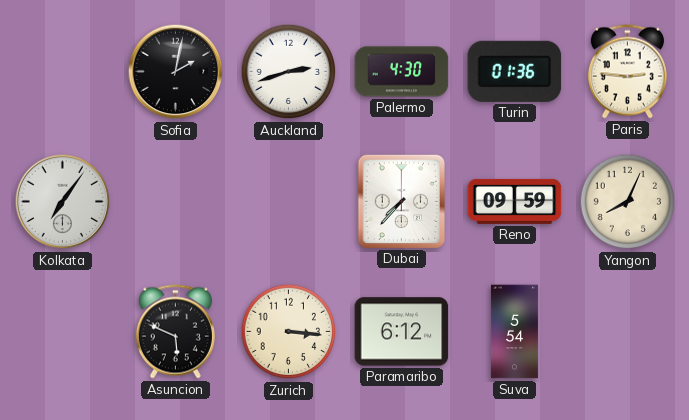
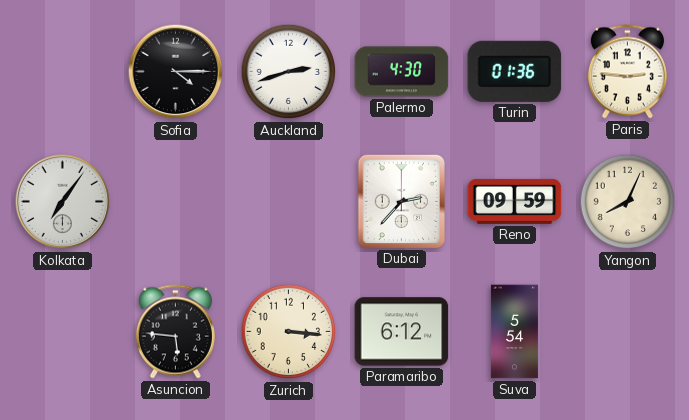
Sofia: 2:02 -> 4:15 (176, 72)
Dubai: 7:37 -> 2:37 (401, 201)
Asuncion: 5:49 -> 5:46 (175, 332)
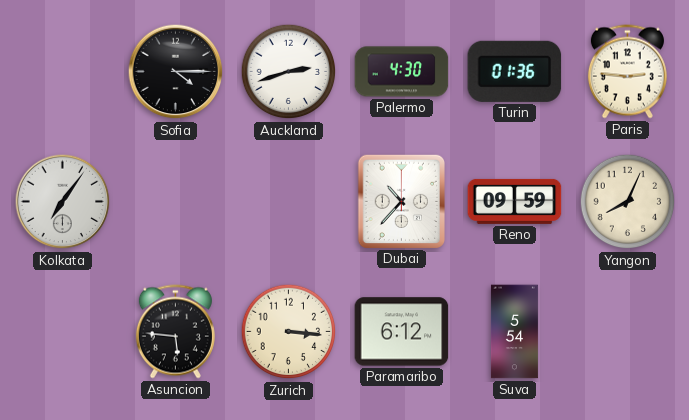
Dubai: 2:37 -> 10:37 (401, 201)
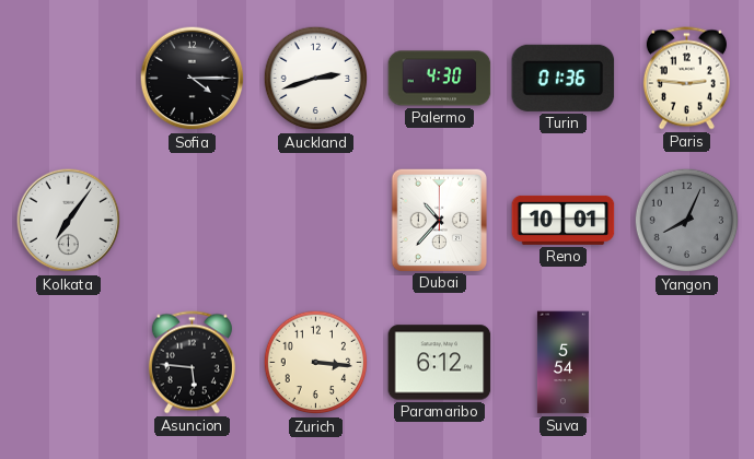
Reno: 09:59 -> 10:01 (564, 220)
Yangon dial: cream -> grey (687, 221)
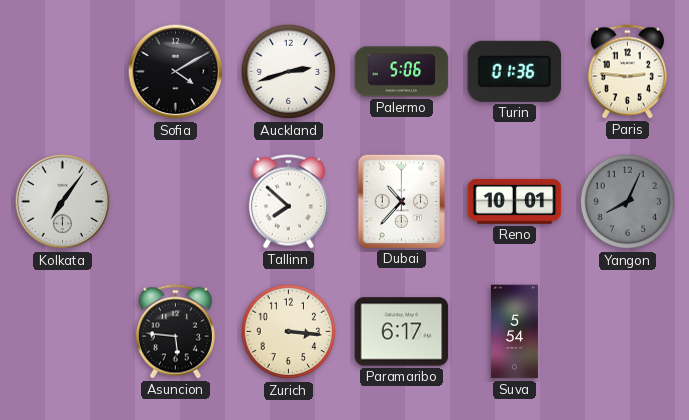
Sofia: 4:15 -> 4:10 (176, 72)
Palermo: 4:30 -> 5:06 (402, 72)
Tallinn: none -> 7:52 (288, 202)
Paramaribo: 6:12 -> 6:17 (402, 332)
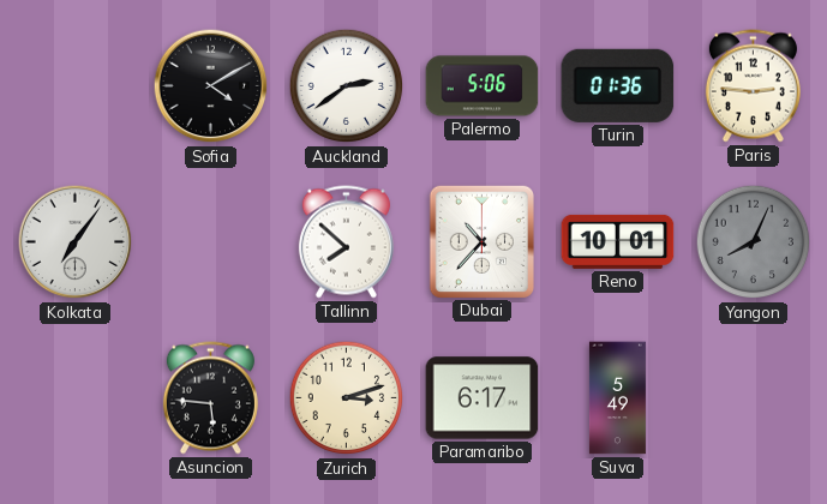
Auckland: 2:42 -> 2:39 (347, 86)
Zurich: 3:16 -> 3:12 (347, 398)
Suva: 5:54 -> 5:49 (617, 398)
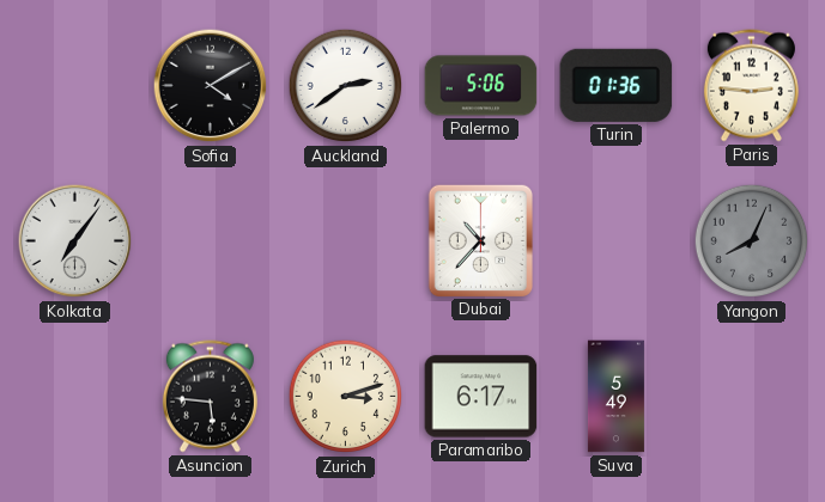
Tallinn: 7:52 -> none (346, 242)
Reno: 10:01 -> none (618, 241)
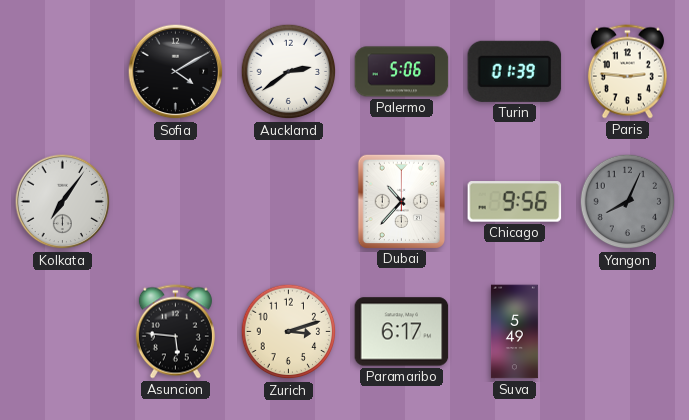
Turin: 01:36 -> 01:39 (515, 71)
Chicago: none -> 9:56 (515, 202)
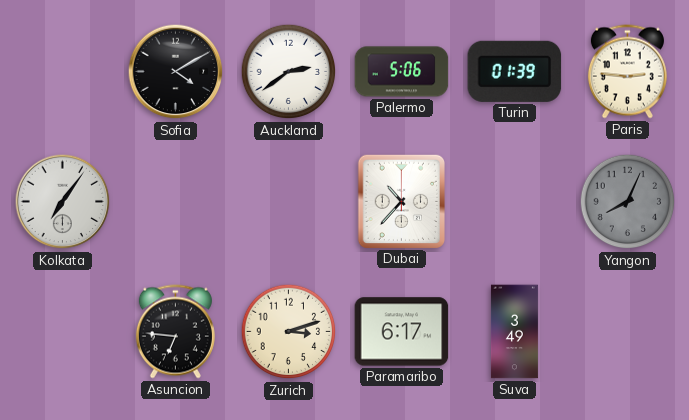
Chicago: 9:56 -> none (515, 202)
Asuncion: 5:46 -> 6:46 (175, 332)
Suva: 5:49 -> 3:49 (514, 332)
